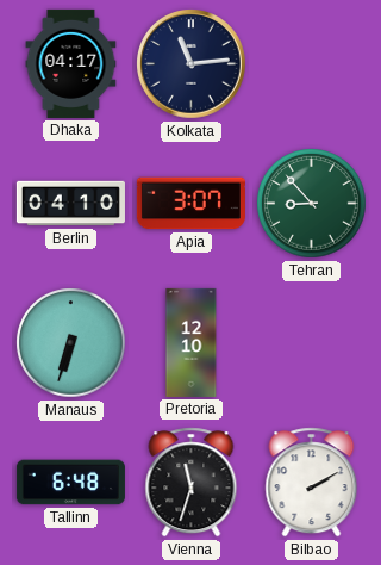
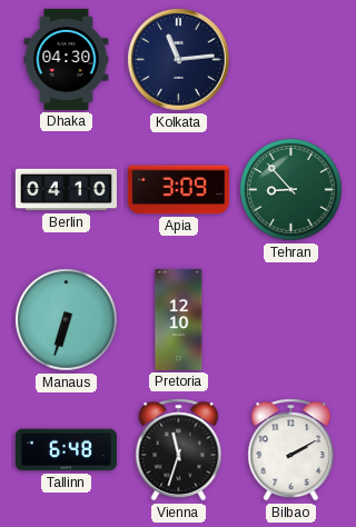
Dhaka: 04:17 -> 04:30 (67, 59)
Apia: 3:07 -> 3:09 (178, 190)
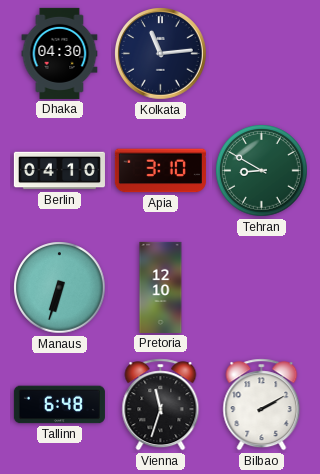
Apia: 3:09 -> 3:10 (160, 171)
Tehran: 8:53 -> 8:50 (262, 171)
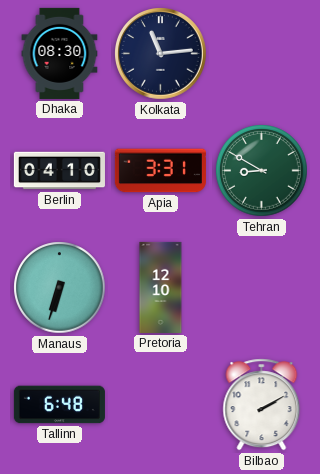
Dhaka: 04:30 -> 08:30 (60, 53)
Apia: 3:10 -> 3:31 (160, 171)
Vienna: 11:33 -> none (161, 405)
